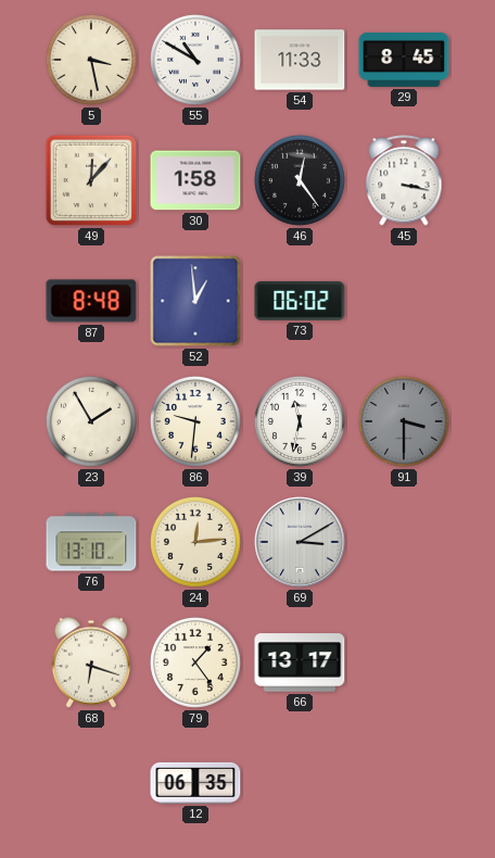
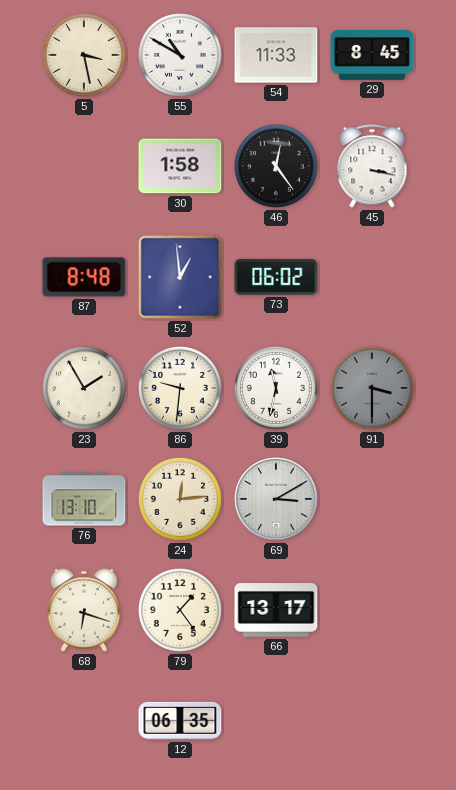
49: 12:07 -> none (91, 180)
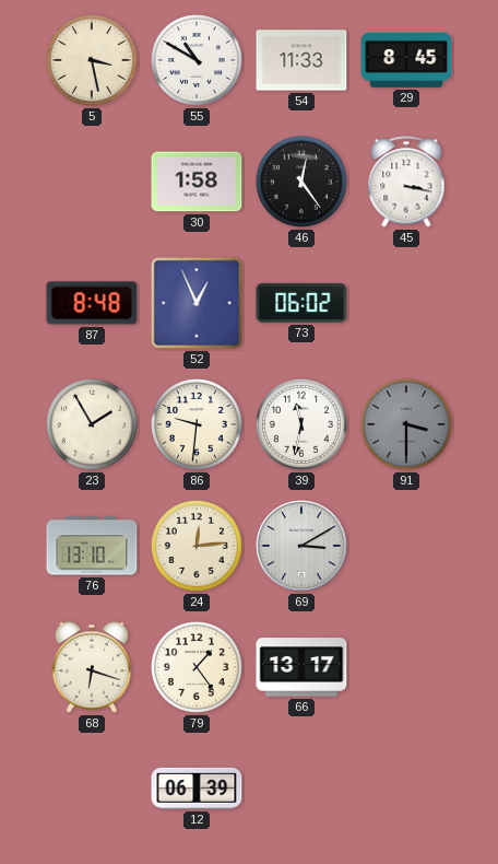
52: 12:59 -> 12:56 (197, 303)
12: 06:35 -> 06:39 (197, 789)
